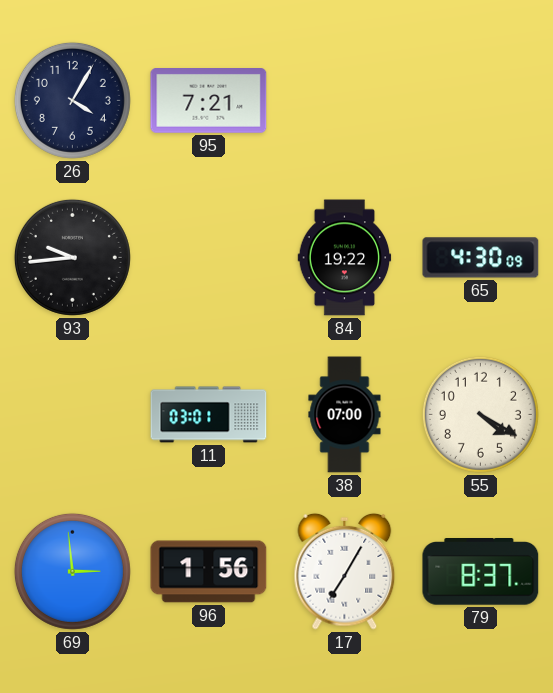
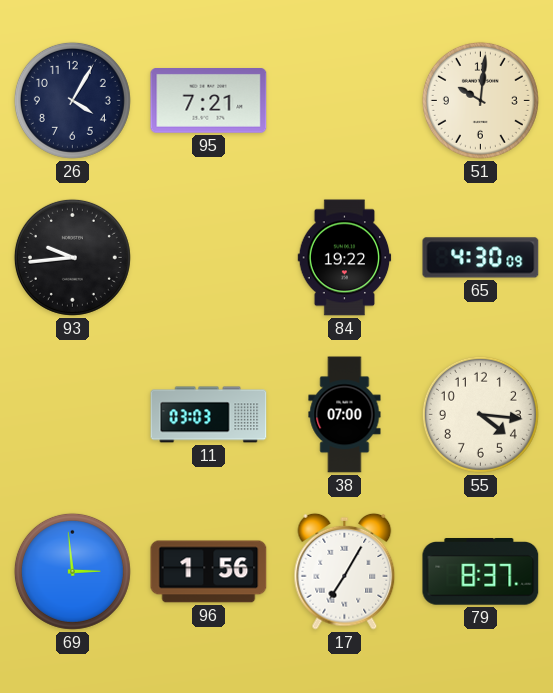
51: none -> 10:01 (480, 100)
11: 03:01 -> 03:03 (209, 415)
55: 4:20 -> 4:16 (480, 414)
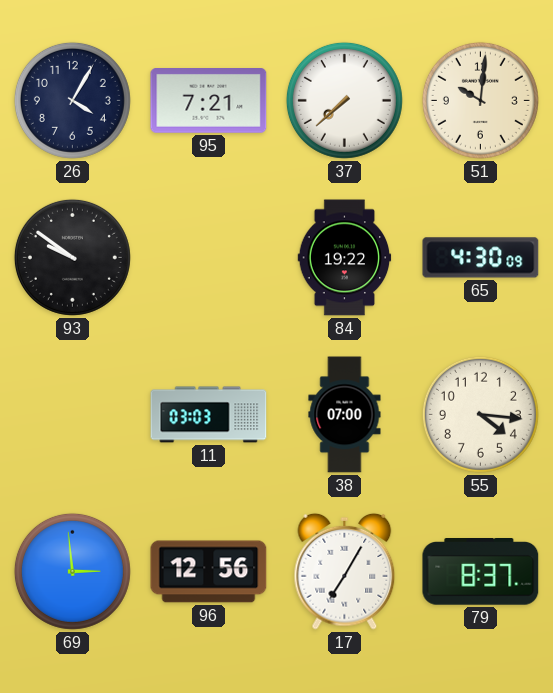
37: none -> 7:38 (344, 100)
93: 9:44 -> 9:51 (72, 257)
96: 1:56 -> 12:56 (209, 572)
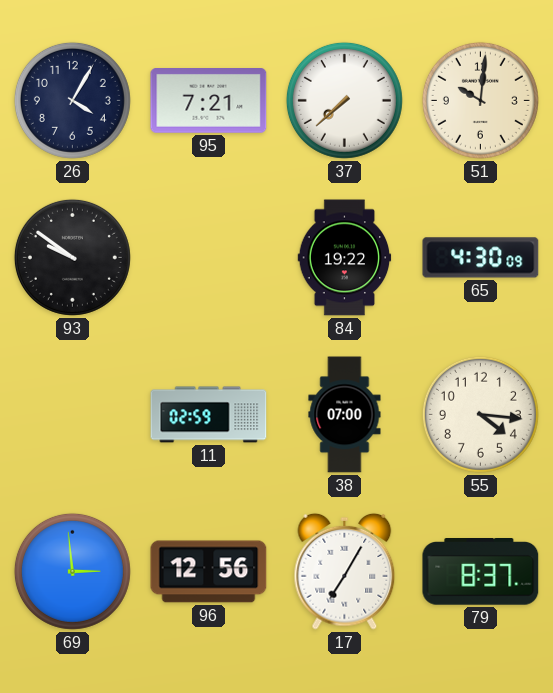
11: 03:03 -> 02:59 (209, 415)
